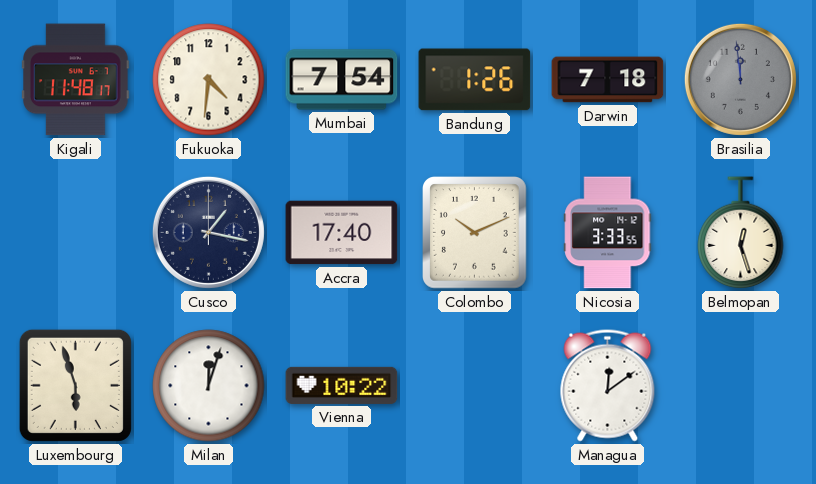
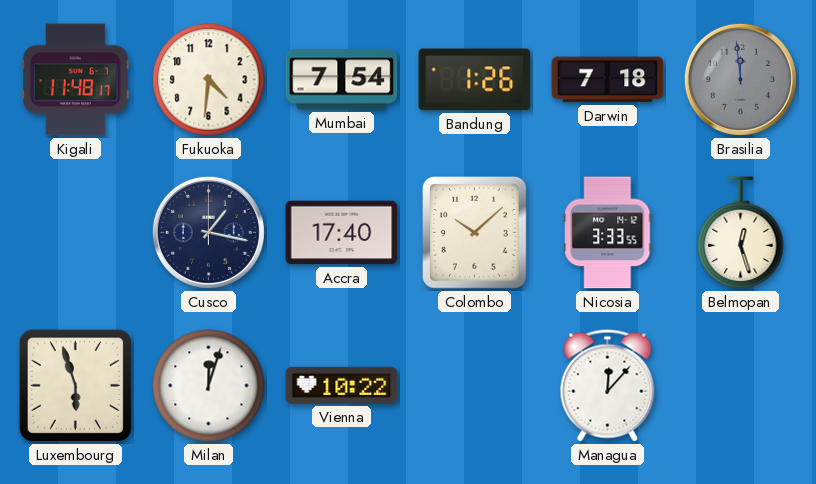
Colombo: 10:11 -> 10:08 (475, 233)
Managua: 12:09 -> 12:07 (608, 386)
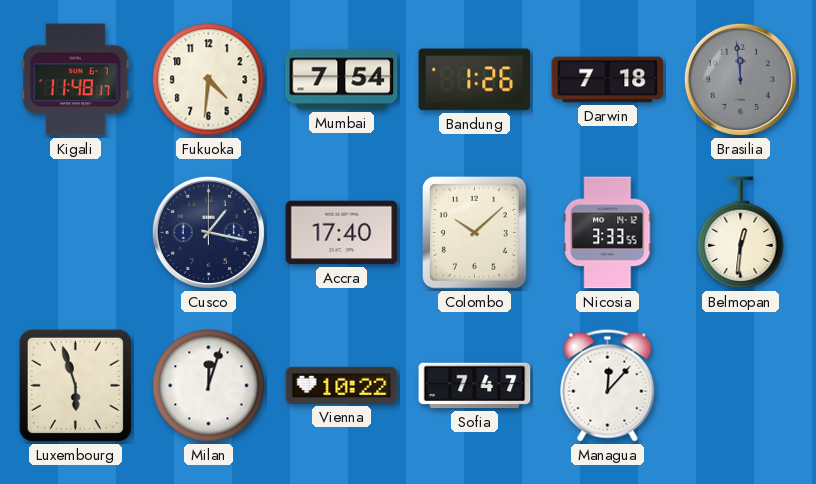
Belmopan: 12:27 -> 12:31 (741, 233)
Sofia: none -> 7:47 (475, 386)
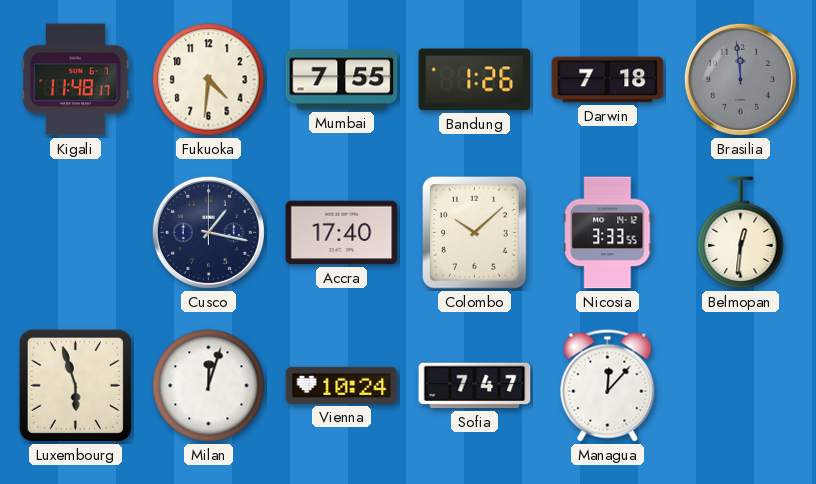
Mumbai: 7:54 -> 7:55 (342, 80)
Vienna: 10:22 -> 10:24 (342, 385)
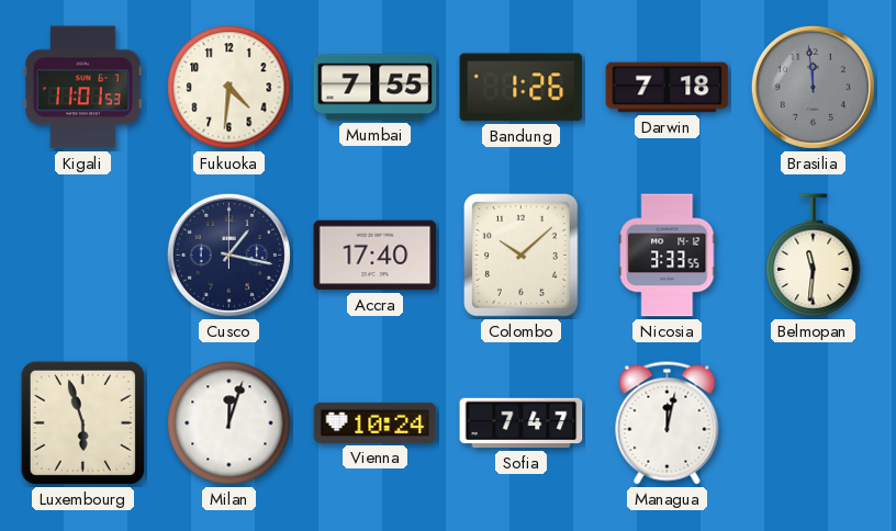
Kigali: 11:48 -> 11:01 (83, 88)
Belmopan: 12:31 -> 11:31 (814, 256)
Managua: 12:07 -> 12:02 (668, 423)
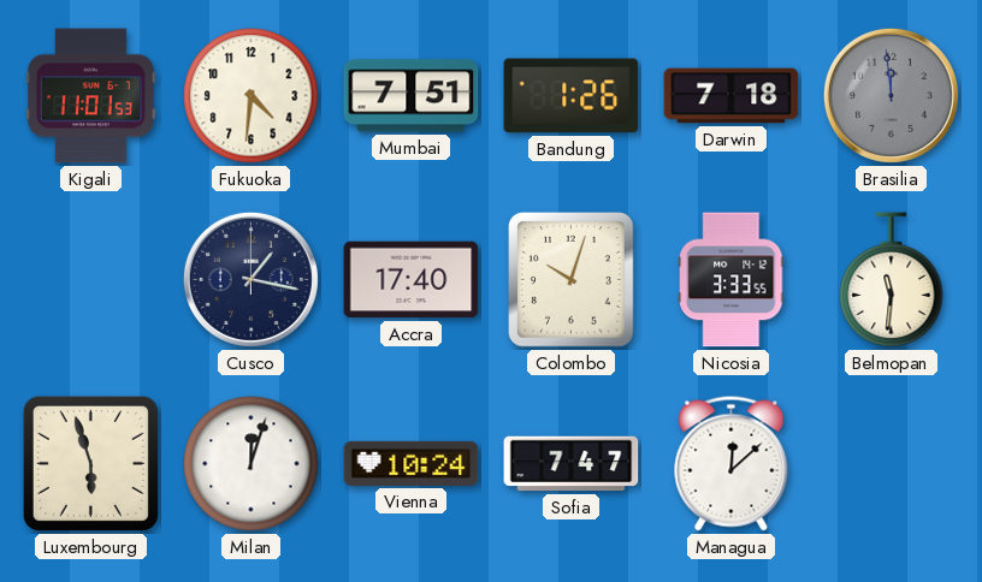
Mumbai: 7:55 -> 7:51 (412, 96)
Colombo: 10:08 -> 10:03 (572, 280)
Managua: 12:02 -> 12:08 (732, 464)
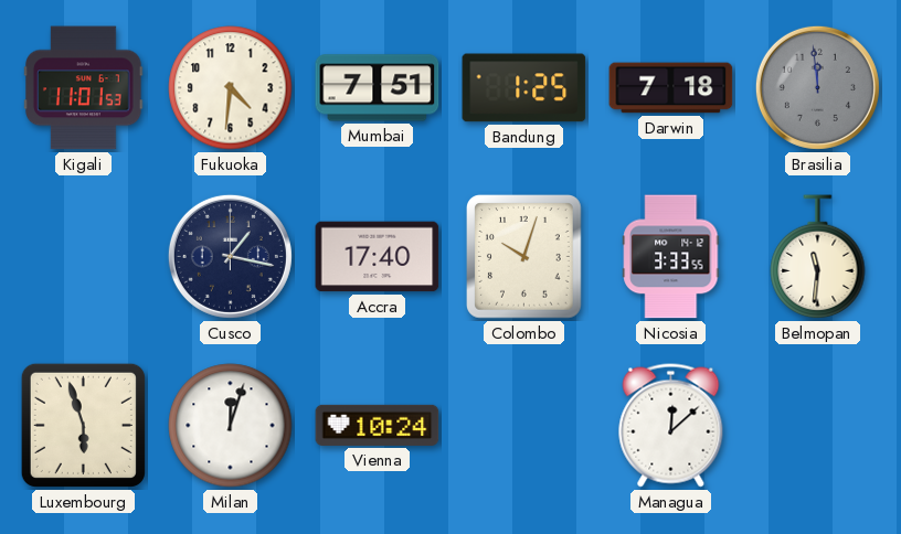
Bandung: 1:26 -> 1:25 (524, 88)
Sofia: 7:47 -> none (572, 464)
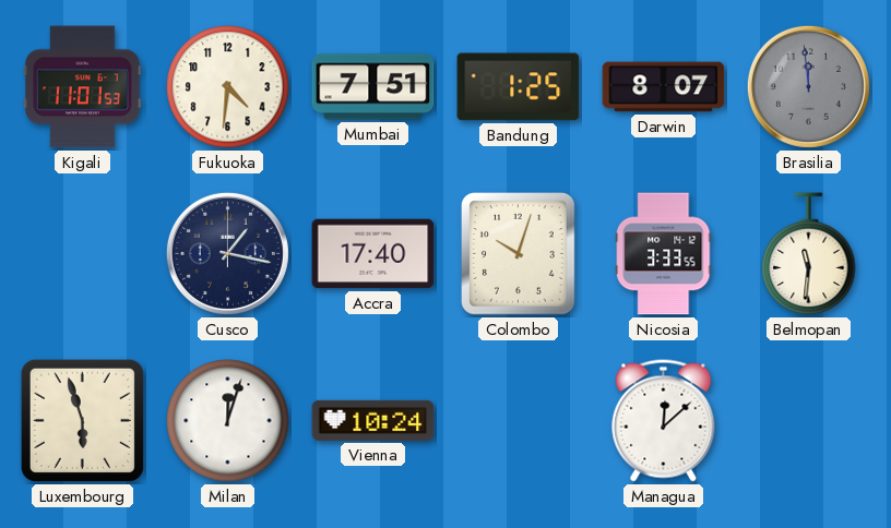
Darwin: 7:18 -> 8:07 (664, 87)
